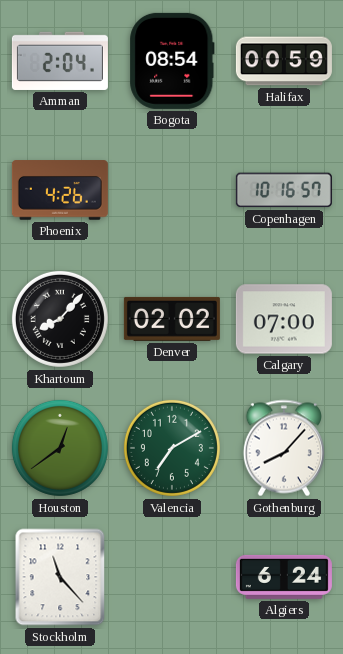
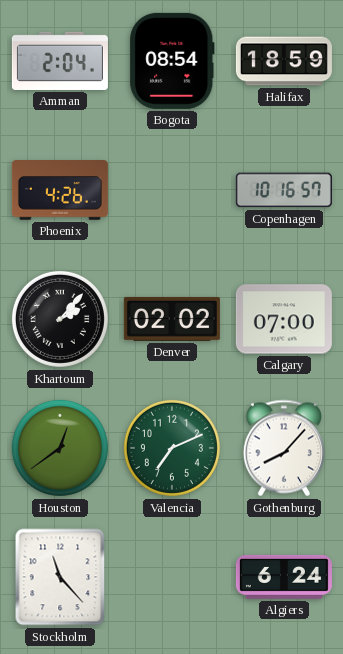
Halifax: 00:59 -> 18:59 (284, 61)
Khartoum: 8:07 -> 2:07 (60, 319)
Valencia: 7:10 -> 7:11 (172, 448)
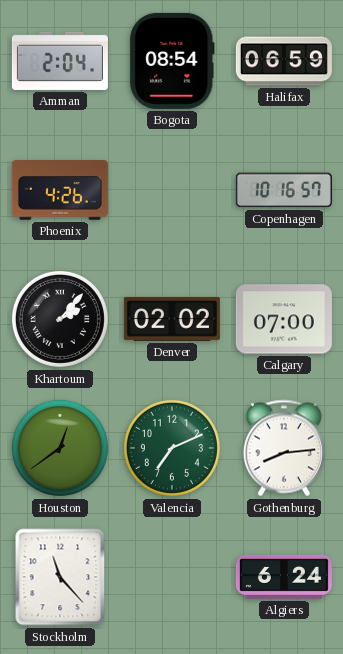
Halifax: 18:59 -> 06:59 (284, 61)
Gothenburg: 8:07 -> 8:14 (284, 448)
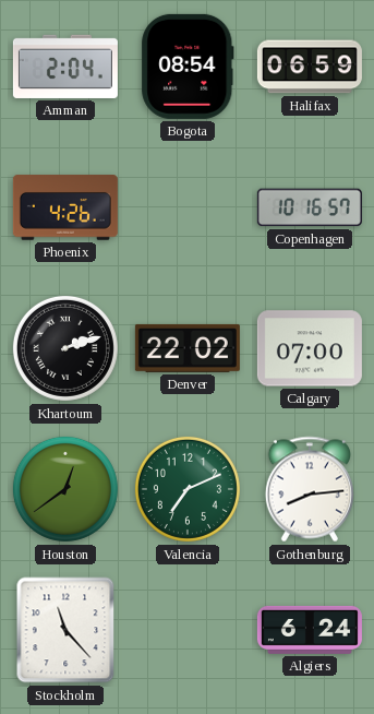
Khartoum: 2:07 -> 2:12 (65, 348)
Denver: 02:02 -> 22:02 (188, 348)
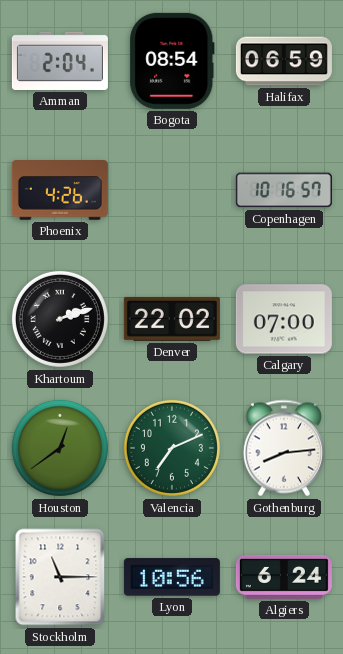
Stockholm: 11:23 -> 11:15 (60, 577)
Lyon: none -> 10:56 (172, 577)
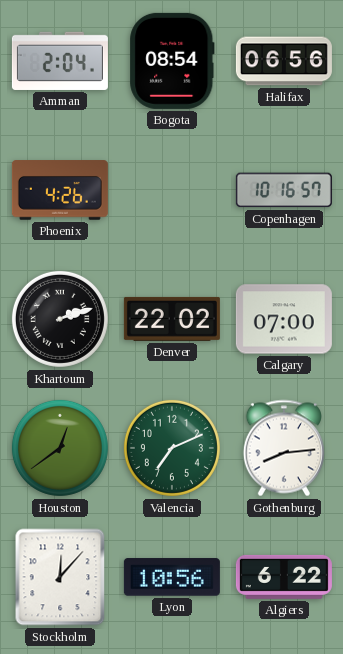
Halifax: 06:59 -> 06:56 (284, 61)
Stockholm: 11:15 -> 12:07 (60, 577)
Algiers: 6:24 -> 6:22 (284, 577)
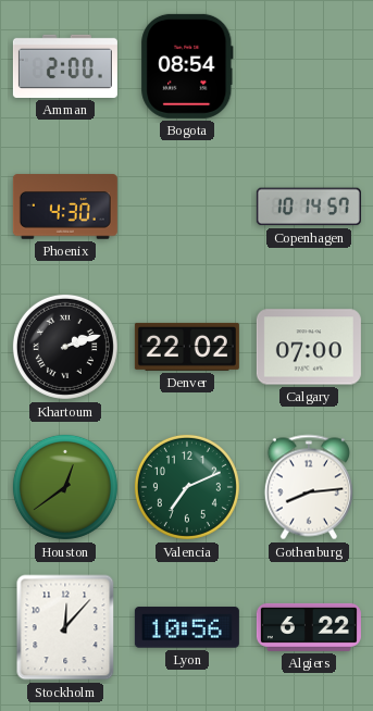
Amman: 2:04 -> 2:00 (65, 66)
Halifax: 06:56 -> none (284, 61)
Phoenix: 4:26 -> 4:30 (65, 207)
Copenhagen: 10:16 -> 10:14 (309, 207)
